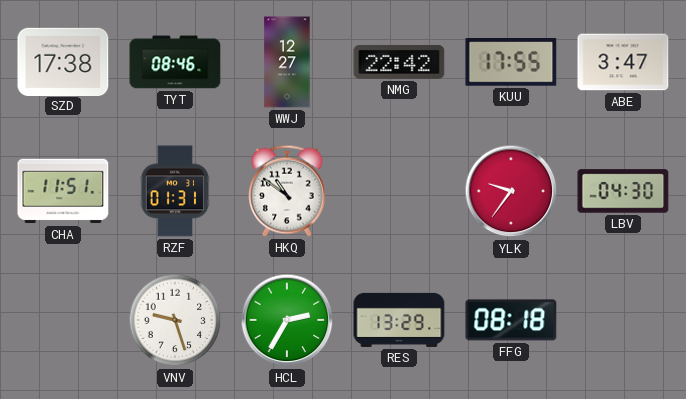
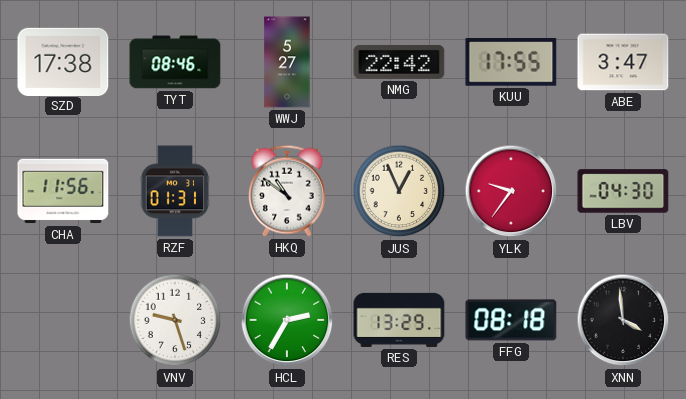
WWJ: 12:27 -> 5:27 (287, 62)
CHA: 11:51 -> 11:56 (63, 191)
JUS: none -> 12:56 (399, 191)
XNN: none -> 3:59 (623, 320)
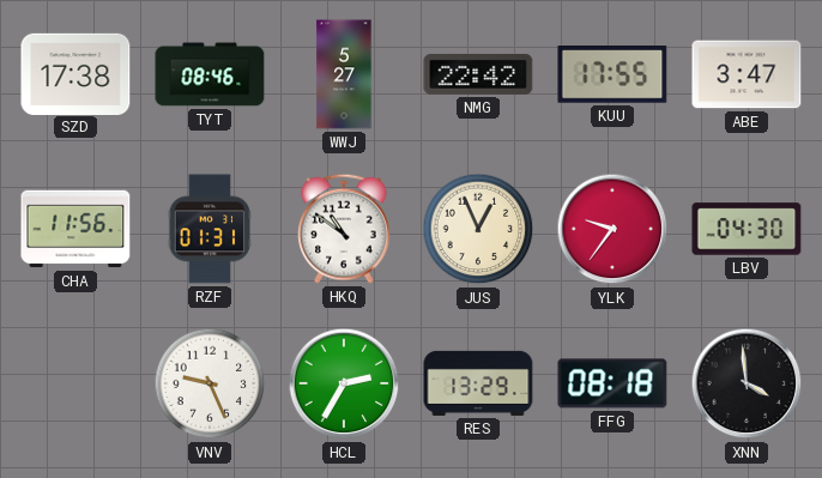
VNV: 9:27 -> 9:26 (210, 383)
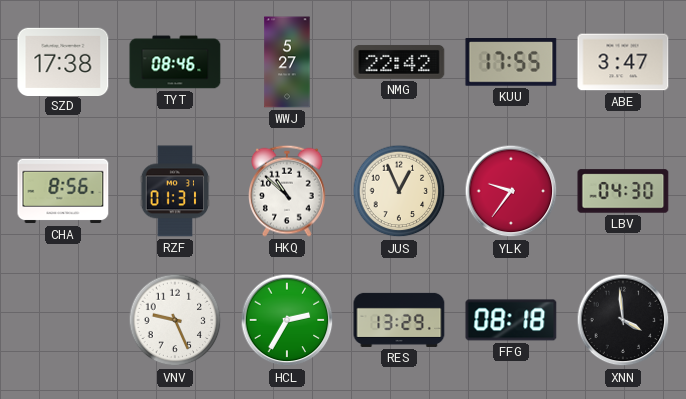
CHA: 11:56 -> 8:56 (63, 191)
HKQ: 10:51 -> 10:52 (288, 191)
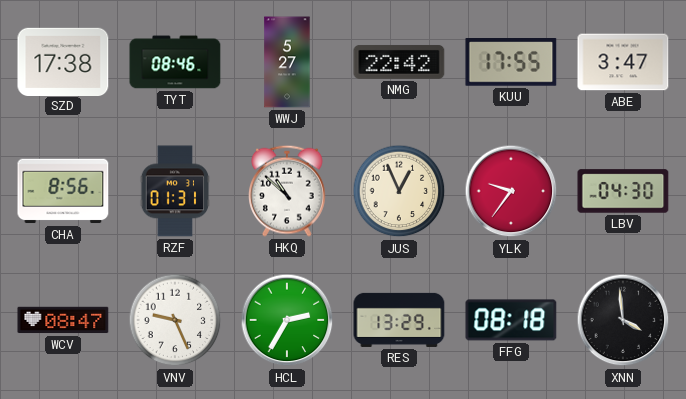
WCV: none -> 08:47 (63, 320)
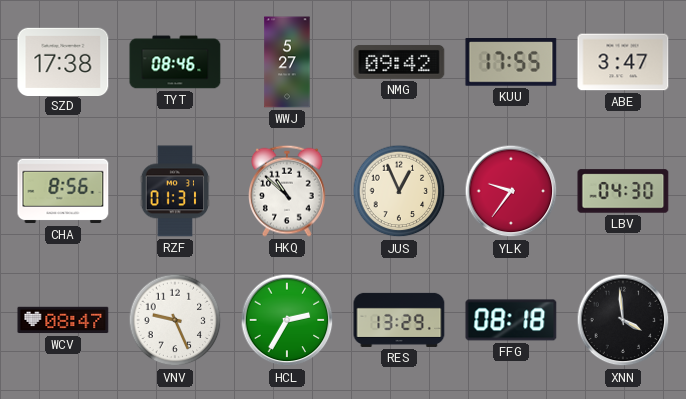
NMG: 22:42 -> 09:42 (399, 62)
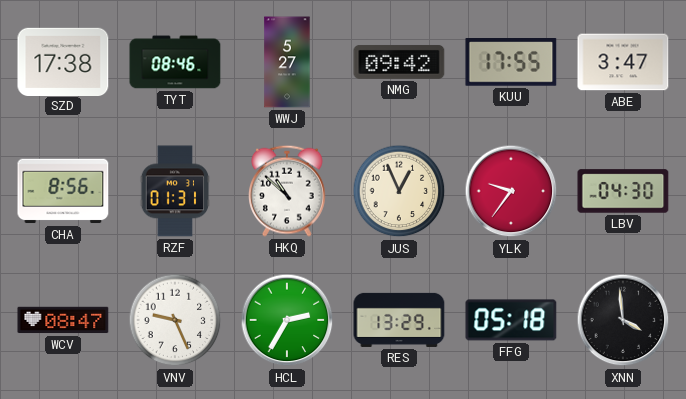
FFG: 08:18 -> 05:18 (511, 320)
